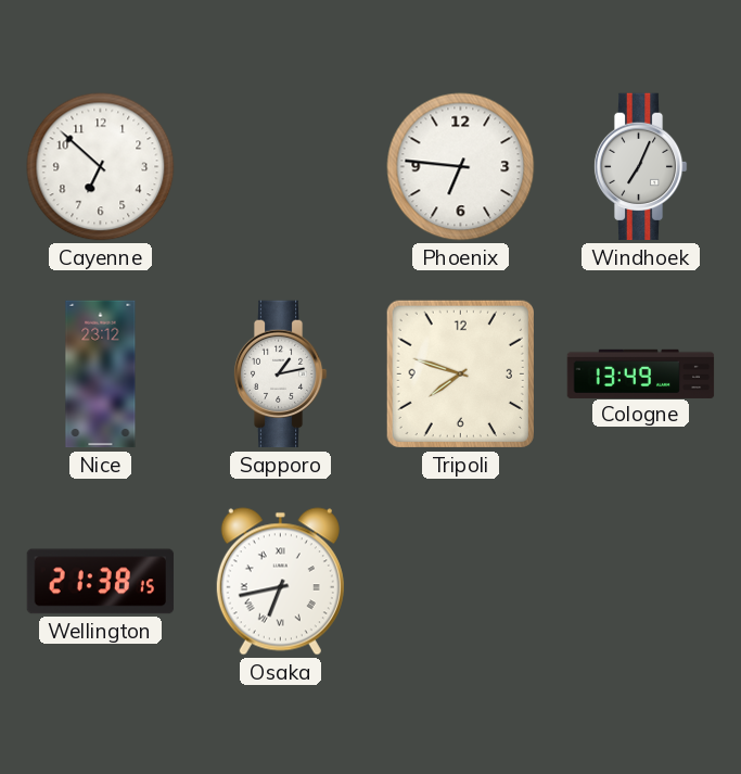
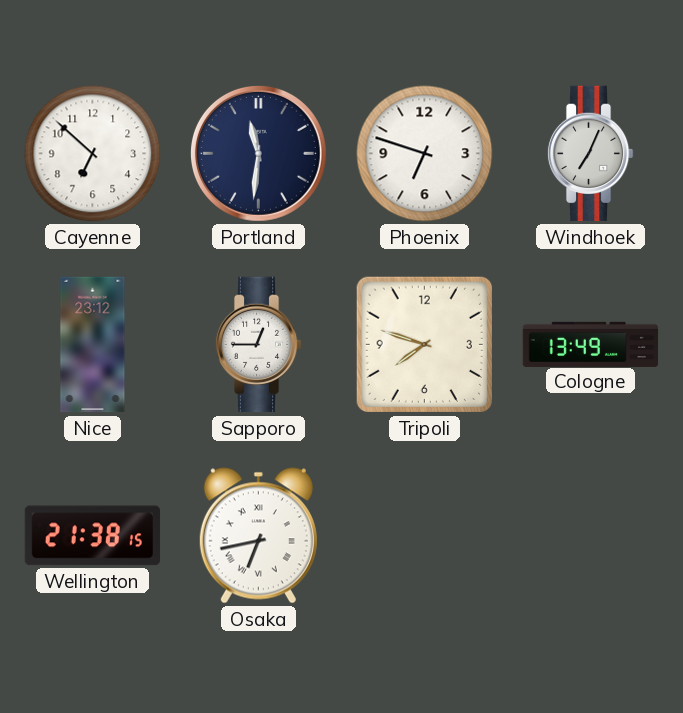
Portland: none -> 11:31 (258, 153)
Phoenix: 6:46 -> 6:48 (425, 154)
Sapporo: 1:13 -> 12:45 (258, 345)
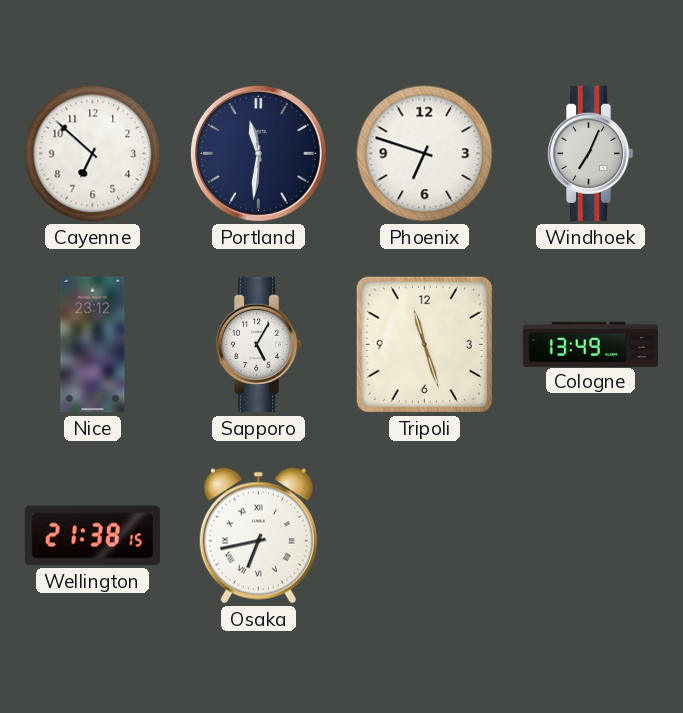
Sapporo: 12:45 -> 5:05 (258, 345)
Tripoli: 7:48 -> 11:27 (424, 344)
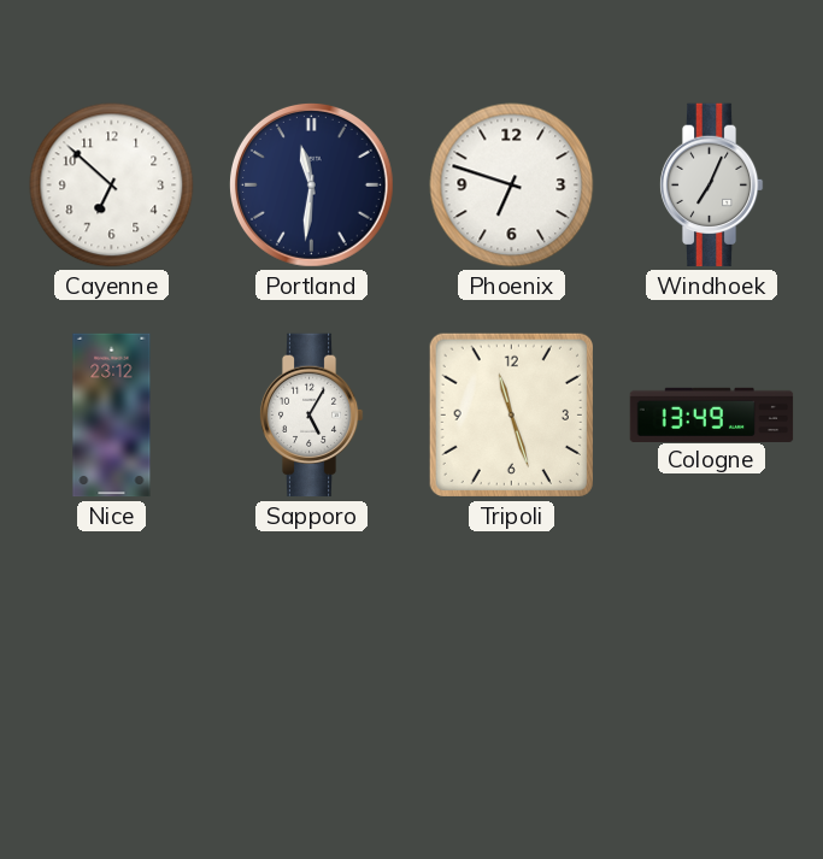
Wellington: 21:38 -> none (93, 536)
Osaka: 6:43 -> none (258, 536)
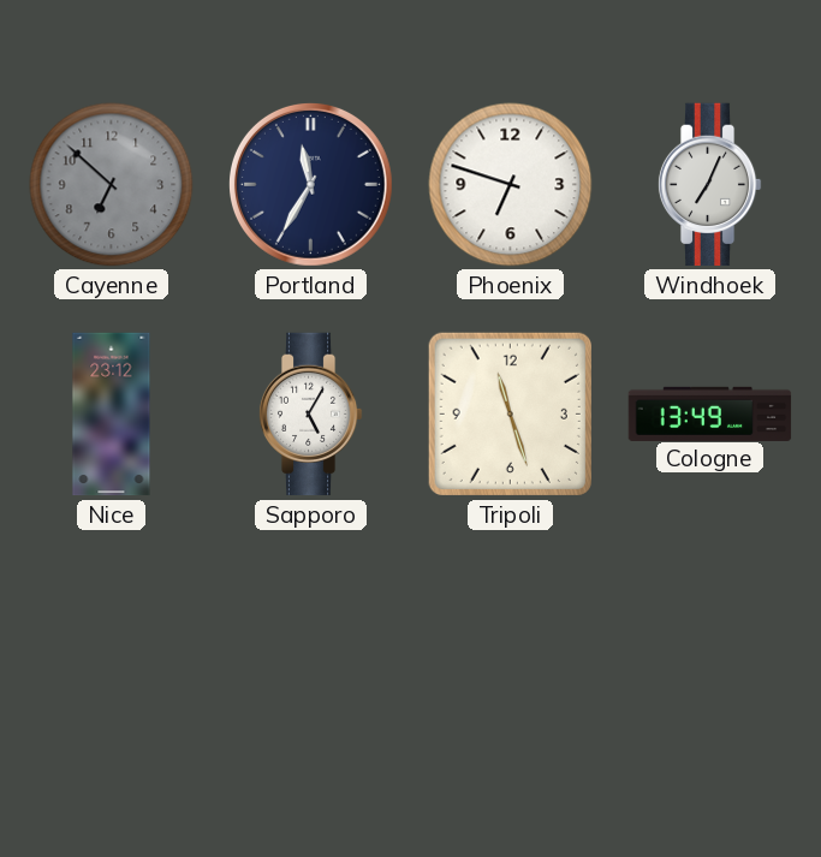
Cayenne dial: white -> grey (112, 185)
Portland: 11:31 -> 11:35 (310, 184)
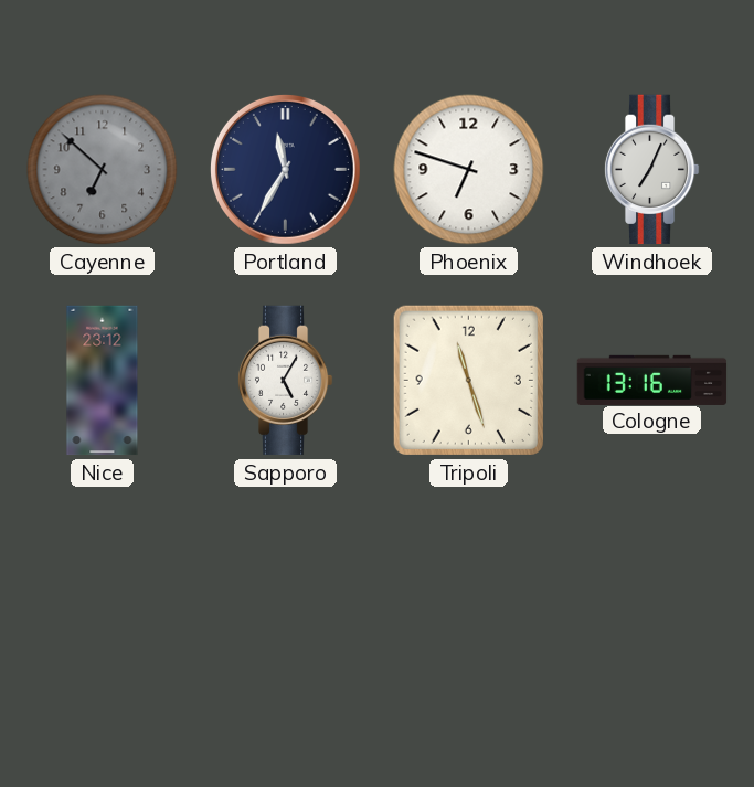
Cologne: 13:49 -> 13:16 (652, 380)
